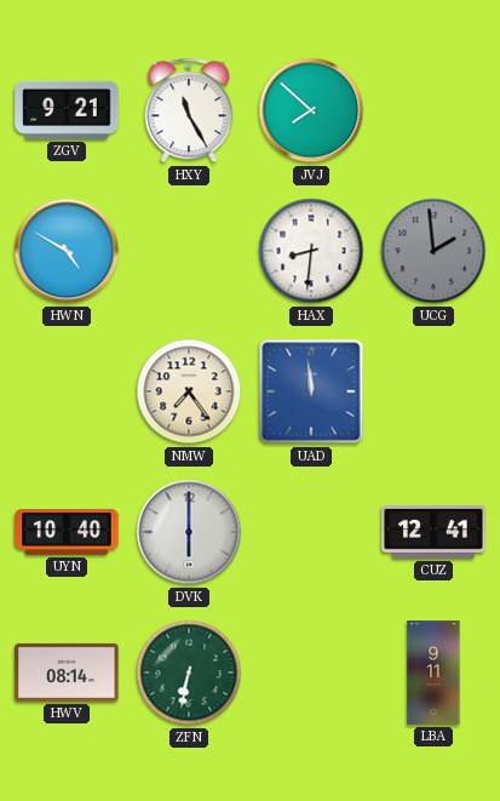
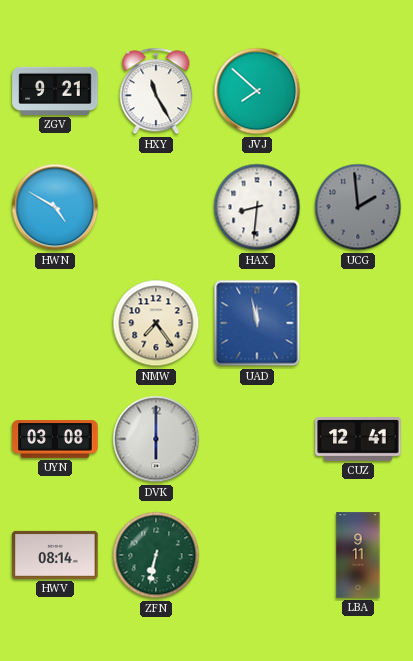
UAD: 11:59 -> 11:58 (257, 323)
UYN: 10:40 -> 03:08 (55, 439)
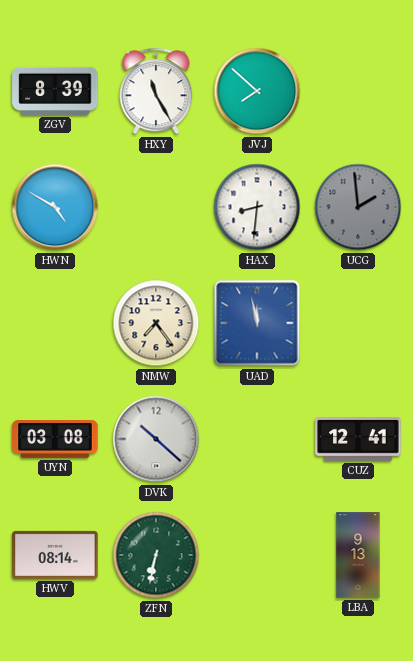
ZGV: 9:21 -> 8:39 (55, 91)
DVK: 6:00 -> 10:22 (156, 439)
LBA: 9:11 -> 9:13 (358, 555)
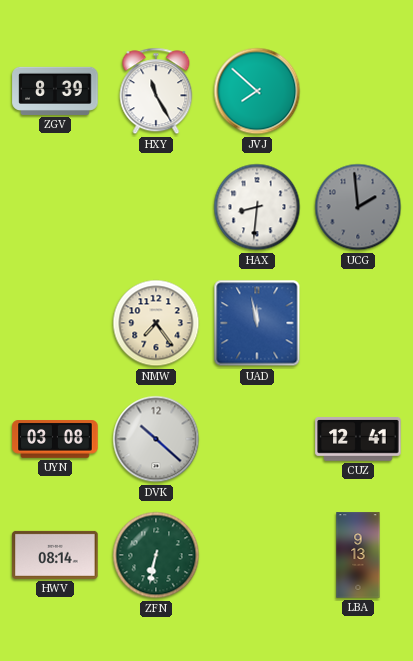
HWN: 4:50 -> none (55, 207)
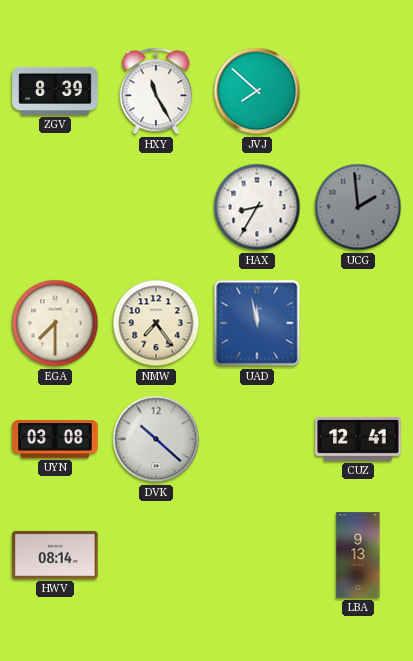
HAX: 8:31 -> 8:35 (257, 207)
EGA: none -> 7:30 (55, 323)
ZFN: 6:32 -> none (156, 555)
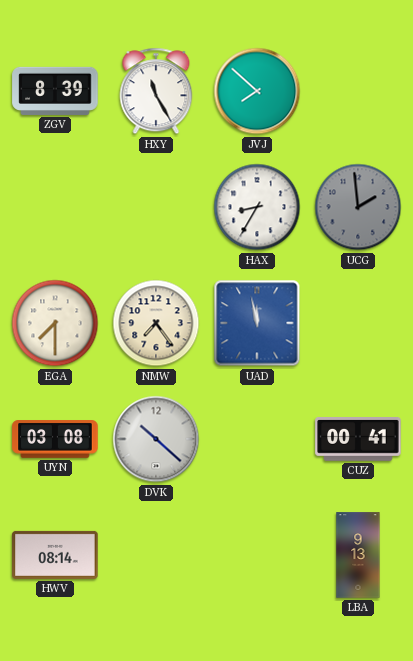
CUZ: 12:41 -> 00:41 (358, 440)
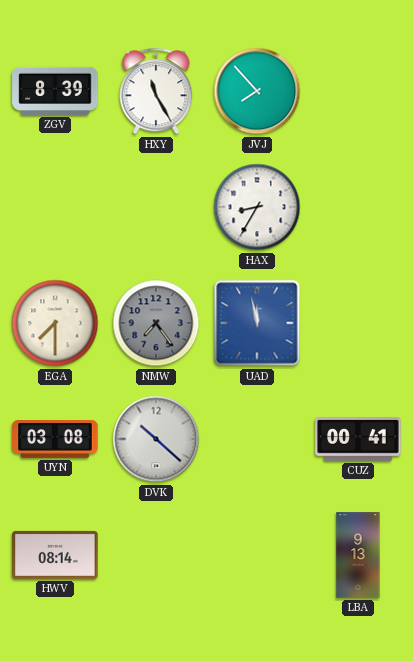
JVJ: 7:52 -> 7:53 (257, 91)
UCG: 1:59 -> none (358, 207)
NMW dial: cream -> grey (156, 323)
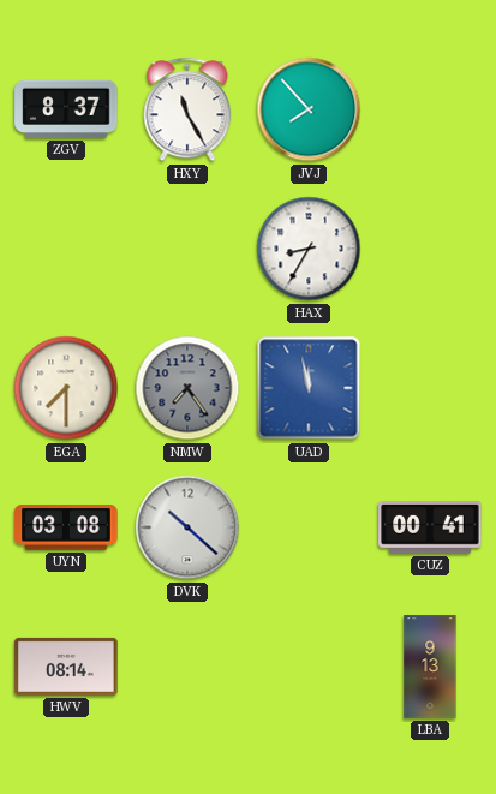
ZGV: 8:39 -> 8:37 (66, 109)
